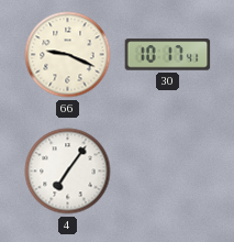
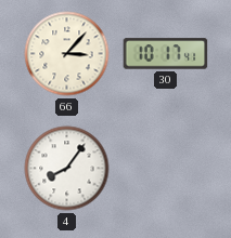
66: 9:19 -> 3:07 (67, 54)
4: 7:06 -> 8:06 (67, 169)
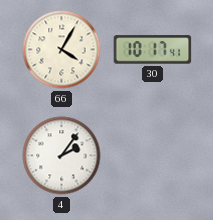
66: 3:07 -> 4:05 (62, 50)
4: 8:06 -> 2:06 (62, 156)
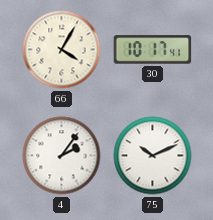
75: none -> 10:11 (153, 156)
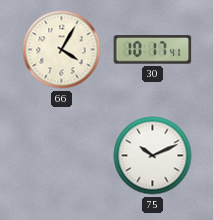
4: 2:06 -> none (62, 156)
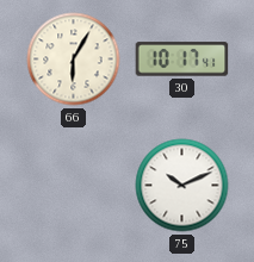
66: 4:05 -> 6:05 (74, 60)
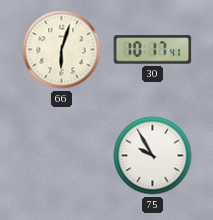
66: 6:05 -> 6:03 (62, 50)
75: 10:11 -> 9:55 (153, 156)
